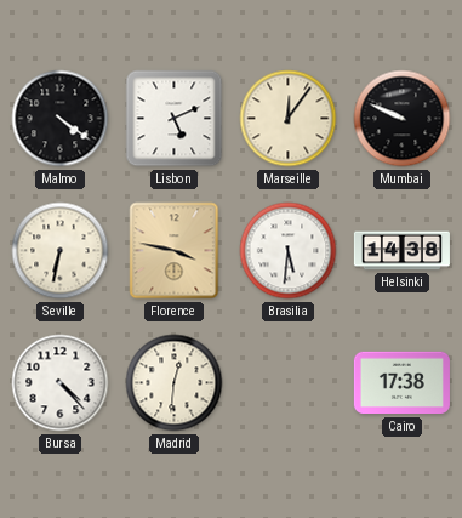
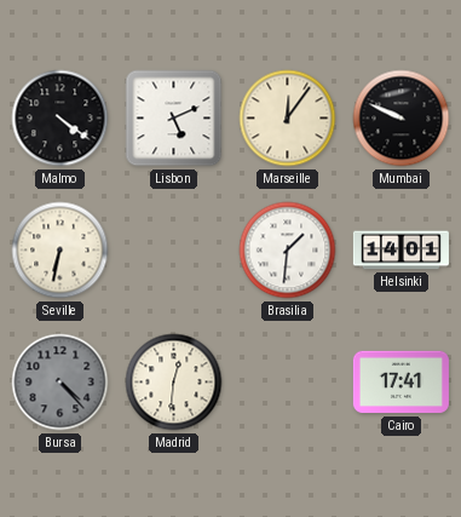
Florence: 3:47 -> none (175, 251)
Brasilia: 5:31 -> 1:31 (288, 251)
Helsinki: 14:38 -> 14:01 (401, 251)
Bursa dial: white -> grey (60, 383)
Cairo: 17:38 -> 17:41 (401, 383)
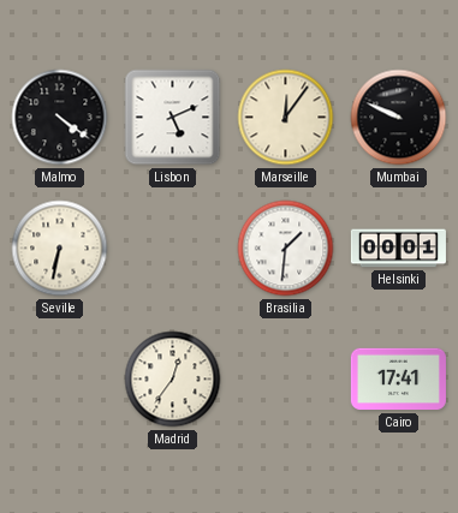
Helsinki: 14:01 -> 00:01 (398, 249)
Bursa: 4:23 -> none (60, 383)
Madrid: 12:31 -> 12:36 (173, 380)
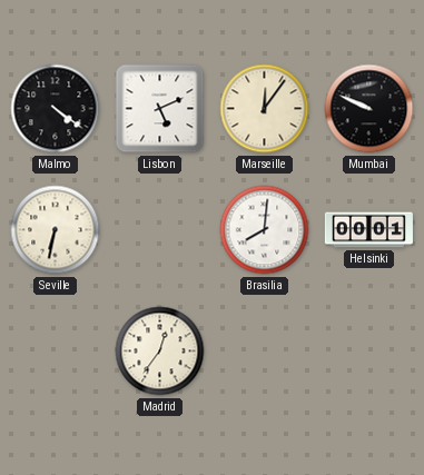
Brasilia: 1:31 -> 8:01 (265, 230)
Cairo: 17:41 -> none (398, 380)
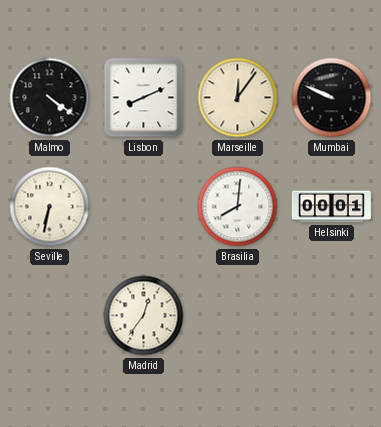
Lisbon: 5:11 -> 8:11 (144, 98)
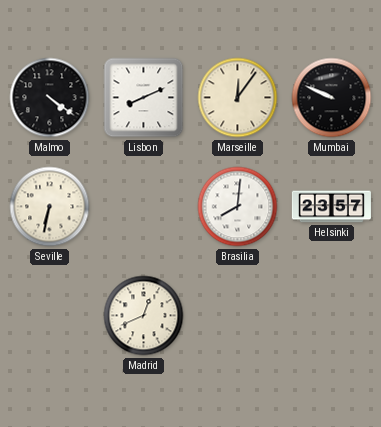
Helsinki: 00:01 -> 23:57 (331, 207)
Madrid: 12:36 -> 12:41 (144, 316)
